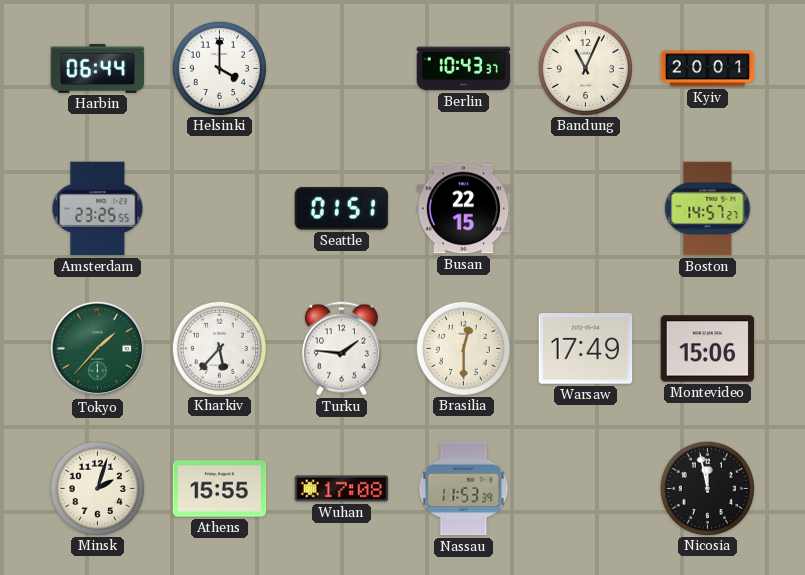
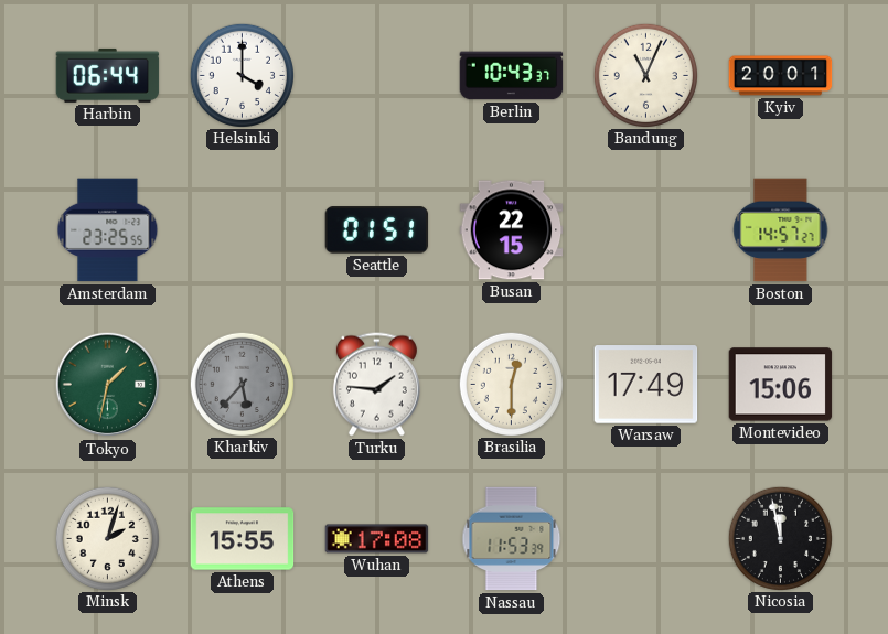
Tokyo: 1:37 -> 1:32 (108, 385)
Kharkiv dial: white -> grey (242, 384)
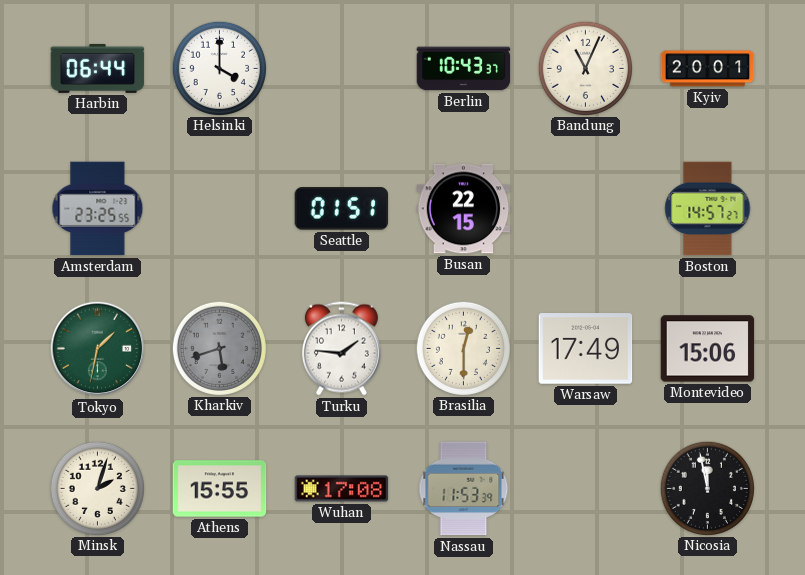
Kharkiv: 5:37 -> 5:42 (219, 348)
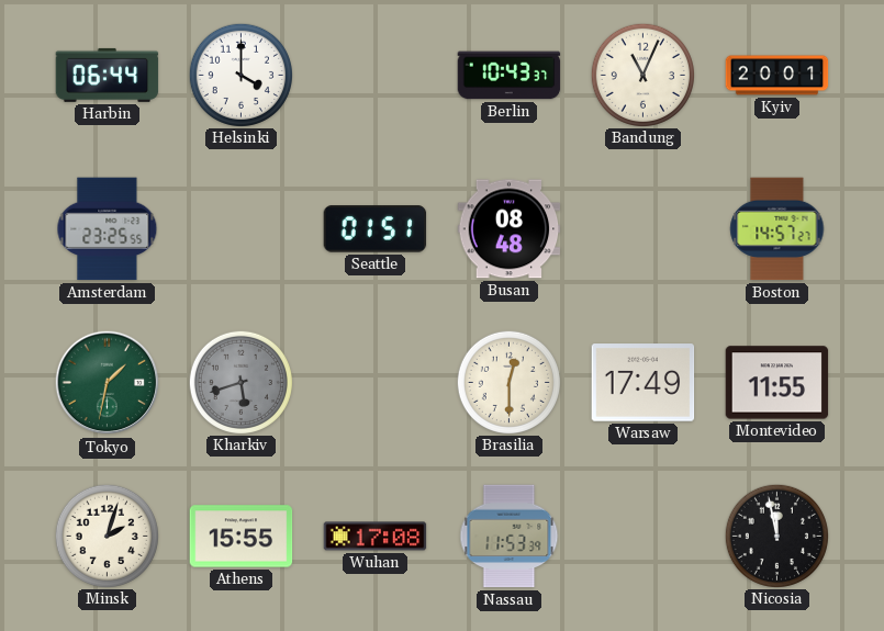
Busan: 22:15 -> 08:48 (510, 229)
Turku: 1:46 -> none (341, 349)
Montevideo: 15:06 -> 11:55 (777, 383)
